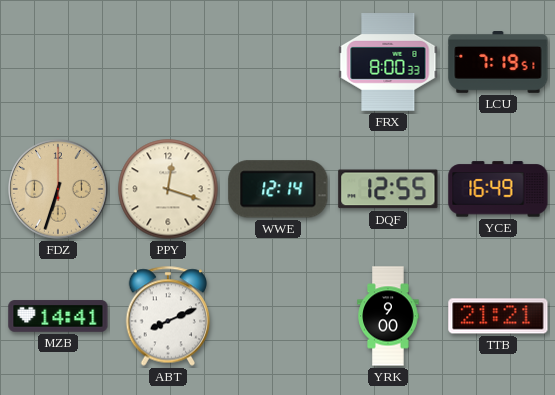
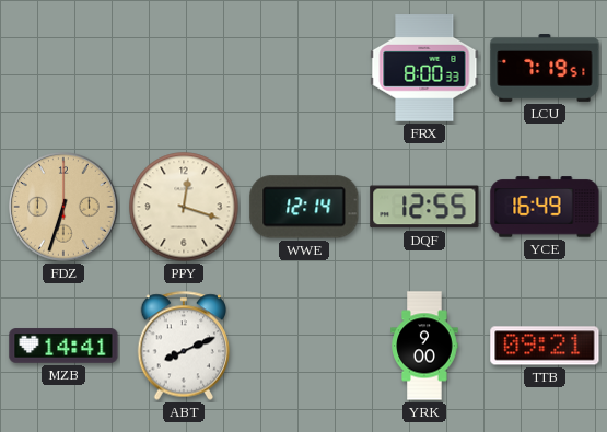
TTB: 21:21 -> 09:21 (545, 346)
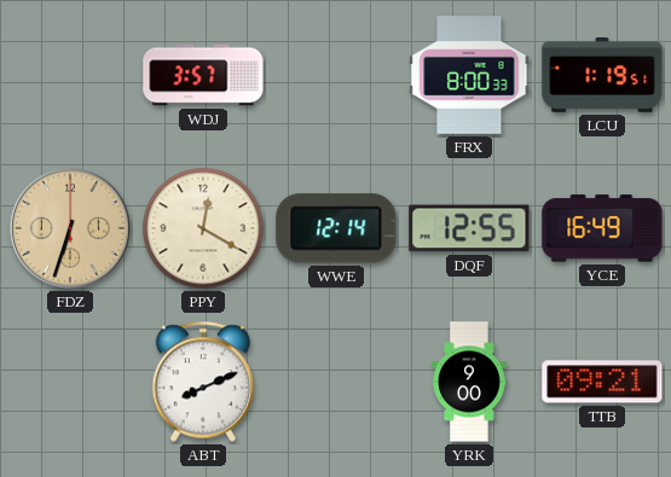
WDJ: none -> 3:57 (203, 75)
LCU: 7:19 -> 1:19 (602, 76)
PPY: 12:18 -> 12:20 (203, 228)
MZB: 14:41 -> none (63, 346)
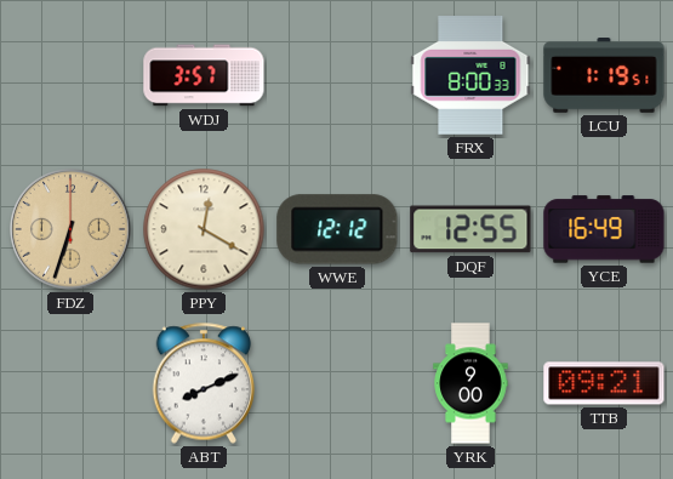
WWE: 12:14 -> 12:12 (337, 229)
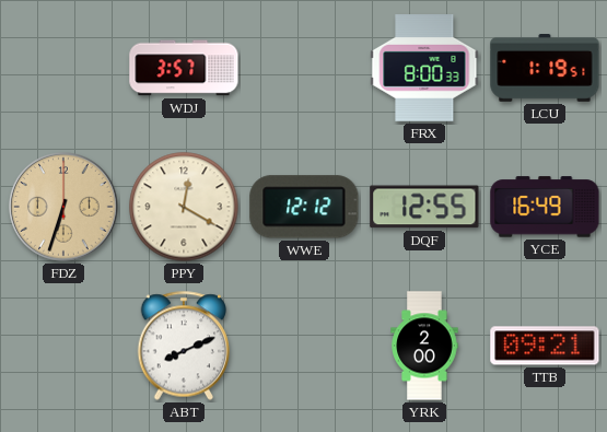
YRK: 9:00 -> 2:00 (424, 346)
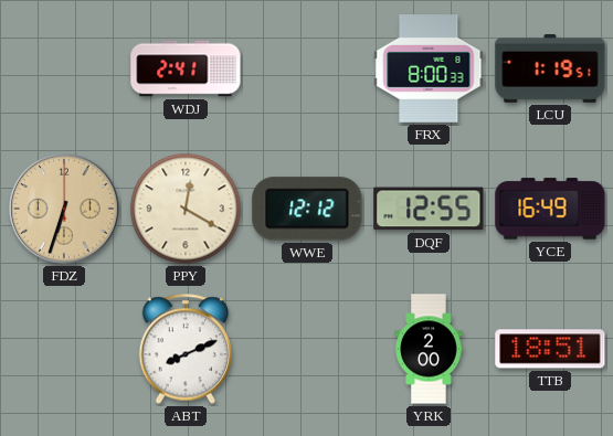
WDJ: 3:57 -> 2:41 (186, 68)
TTB: 09:21 -> 18:51 (550, 349)
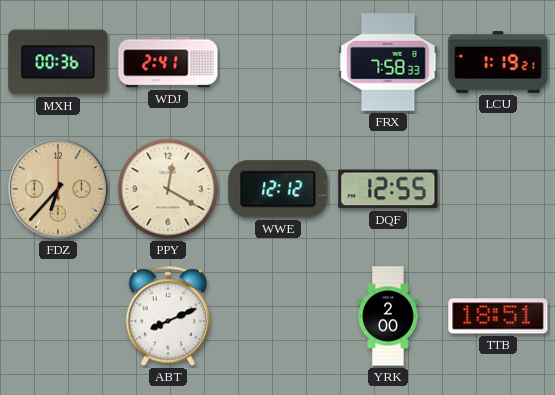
MXH: none -> 00:36 (58, 62)
FRX: 8:00 -> 7:58 (388, 63)
LCU: 1:19:51 -> 1:19:21 (498, 63)
FDZ: 6:33 -> 6:37 (58, 189)
YCE: 16:49 -> none (550, 209)
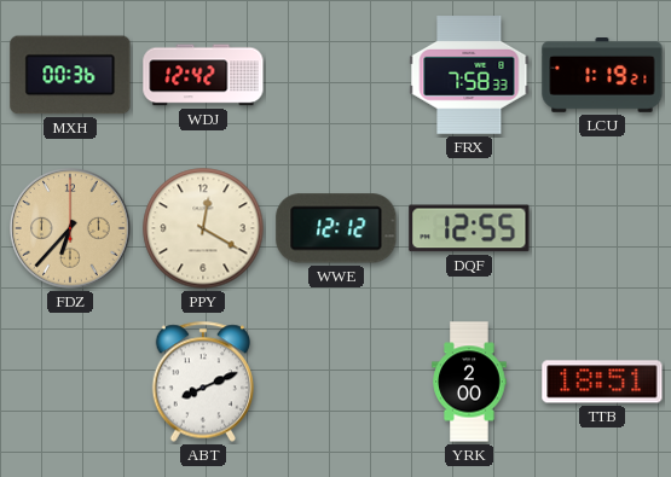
WDJ: 2:41 -> 12:42 (203, 75)
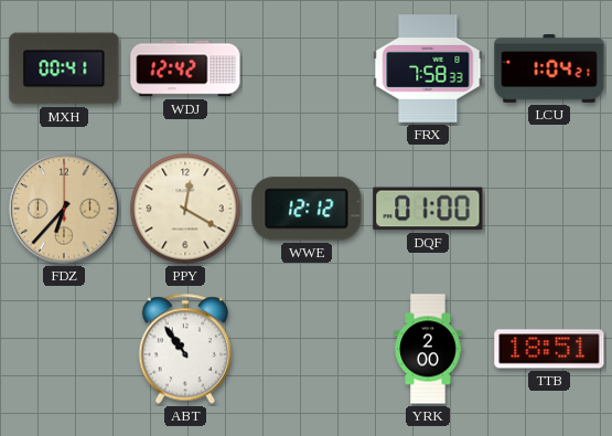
MXH: 00:36 -> 00:41 (64, 68)
LCU: 1:19 -> 1:04 (549, 70)
DQF: 12:55 -> 01:00 (428, 209)
ABT: 8:11 -> 10:54 (185, 349)
